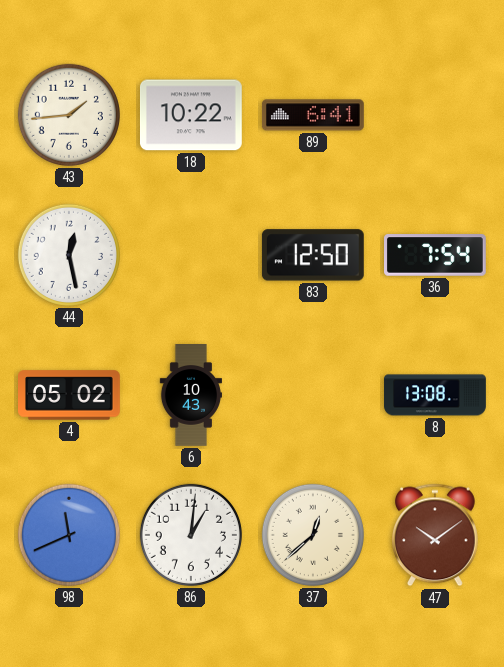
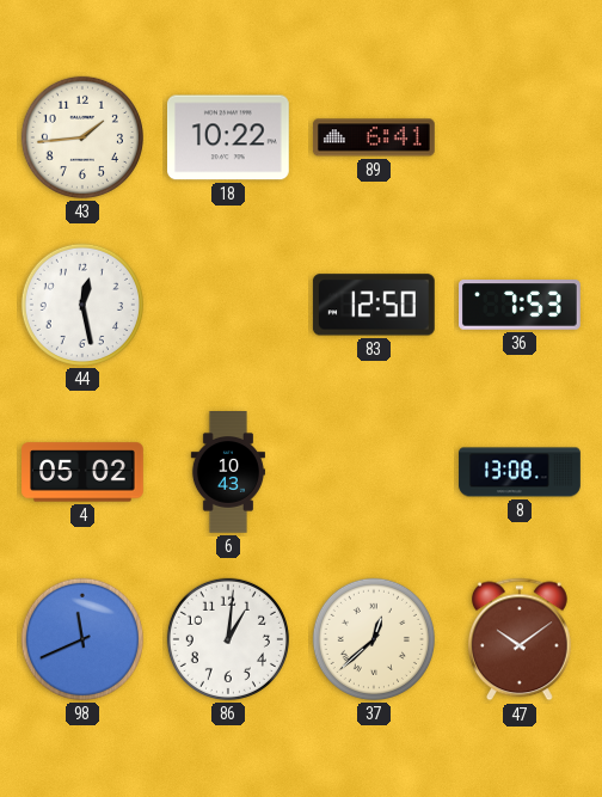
36: 7:54 -> 7:53 (521, 305)
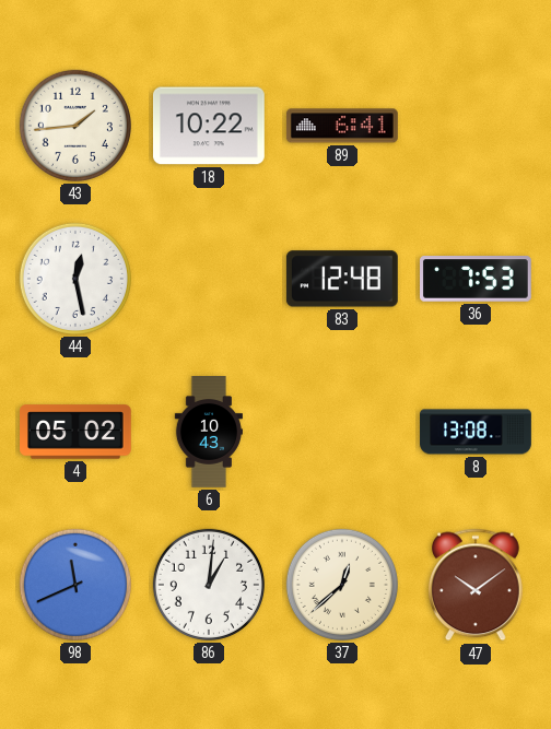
83: 12:50 -> 12:48 (342, 279)
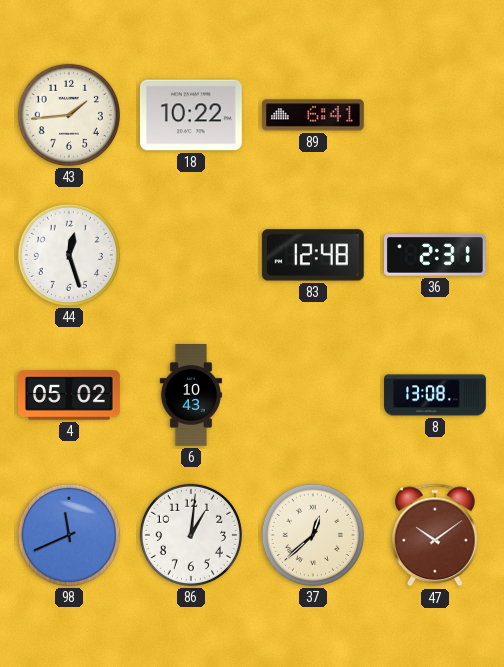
44: 12:28 -> 12:27 (69, 255)
36: 7:53 -> 2:31 (436, 255)
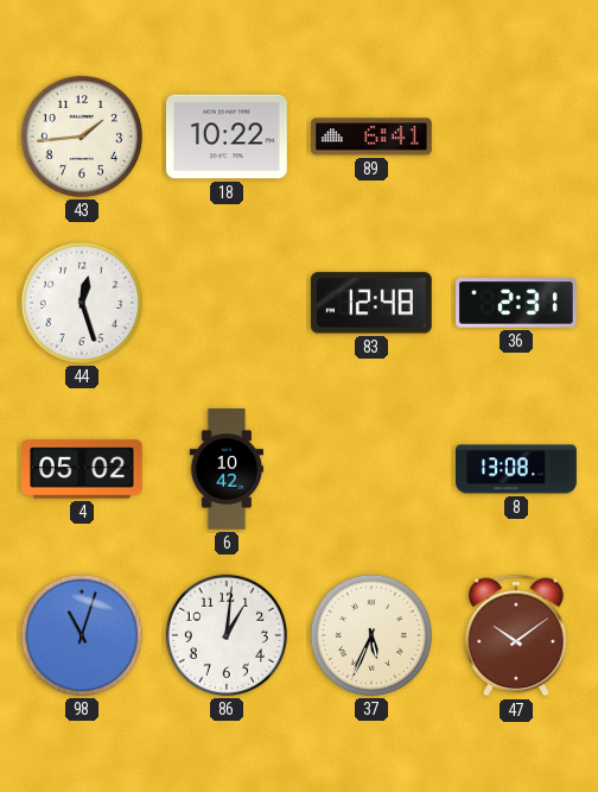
6: 10:43 -> 10:42 (227, 470)
98: 11:41 -> 11:03 (82, 635)
37: 12:38 -> 5:34 (371, 635)
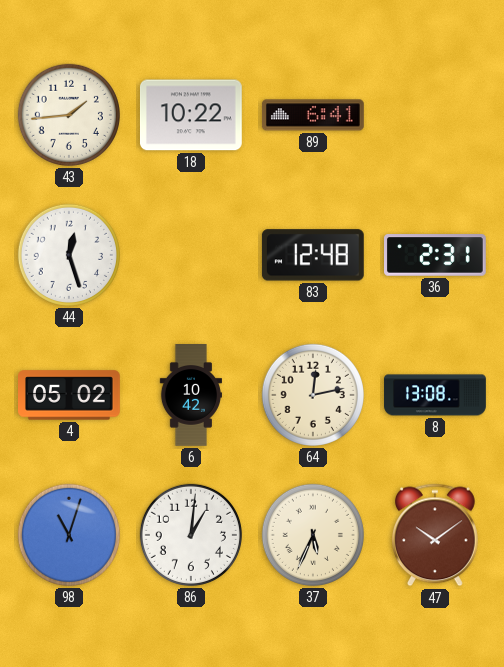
64: none -> 12:13 (313, 395)
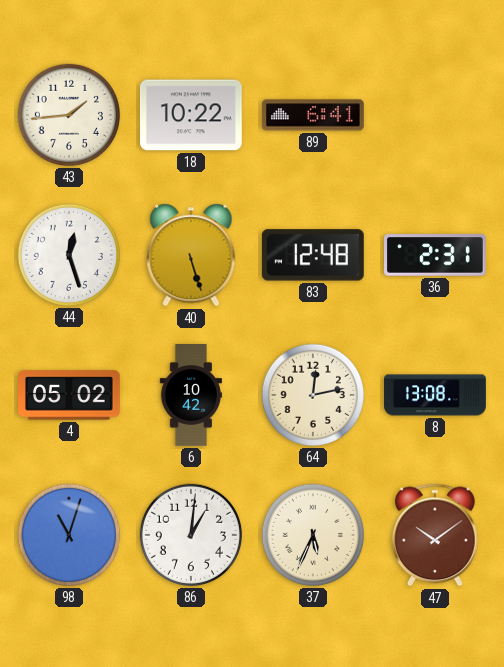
40: none -> 5:27 (191, 255)
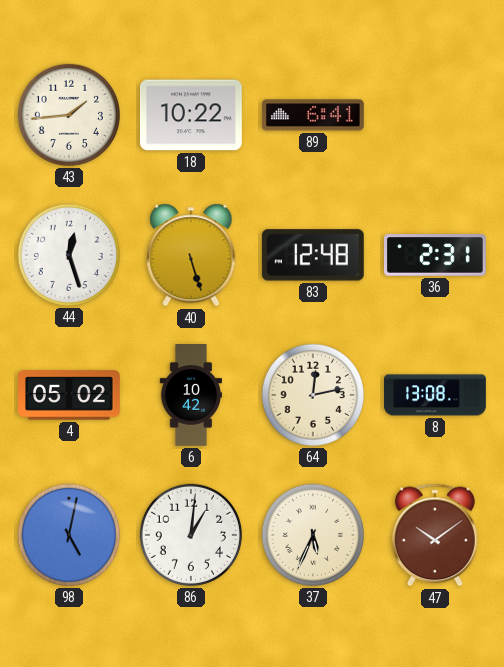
98: 11:03 -> 5:02 (69, 535)
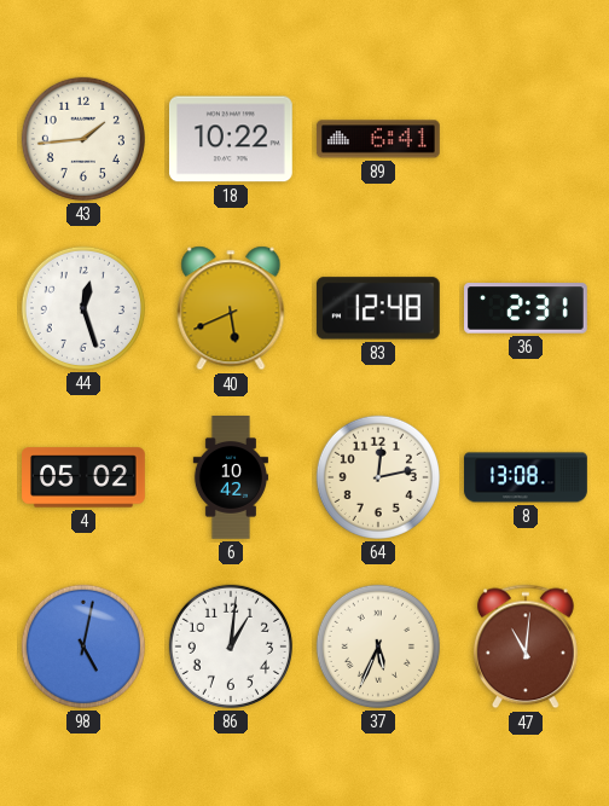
40: 5:27 -> 5:41 (231, 308)
47: 10:09 -> 11:01 (526, 646)
